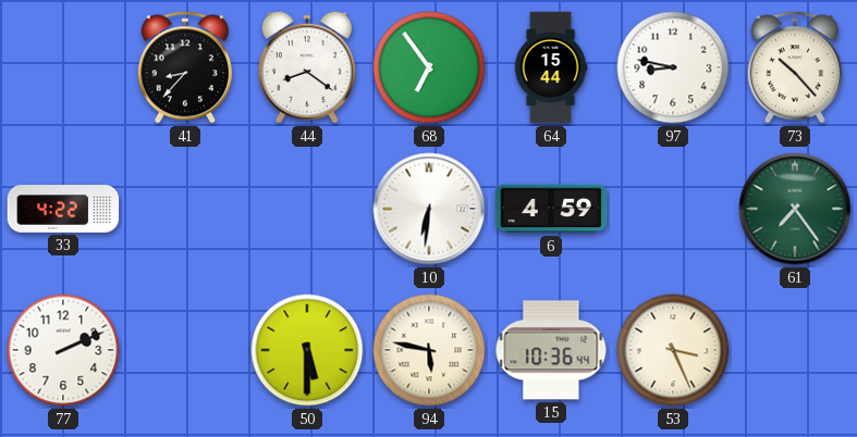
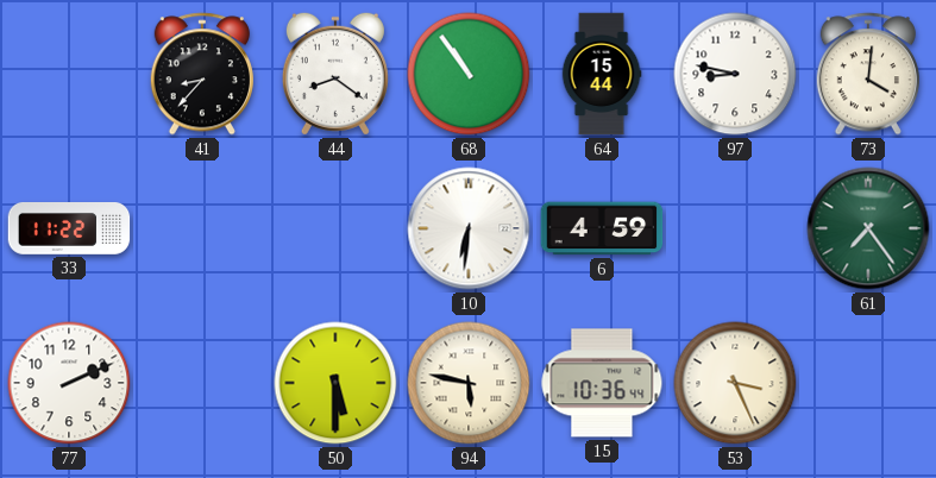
68: 6:54 -> 10:54 (469, 74)
73: 10:23 -> 4:01 (868, 74)
33: 4:22 -> 11:22 (69, 229)
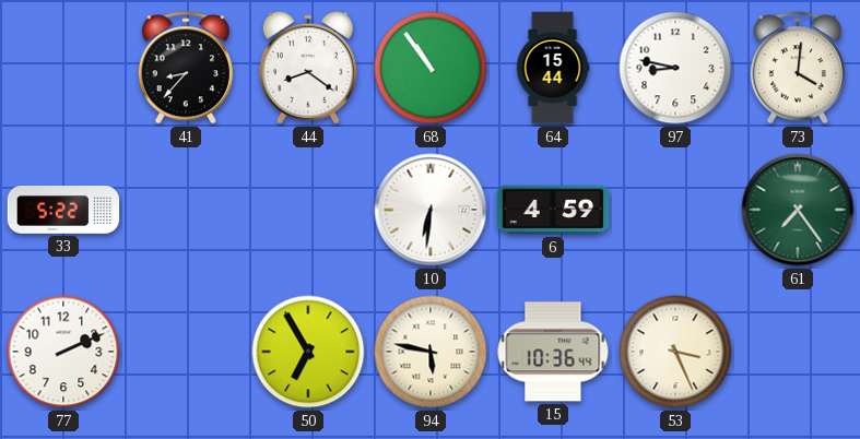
33: 11:22 -> 5:22 (63, 211)
50: 5:30 -> 6:55 (308, 352)
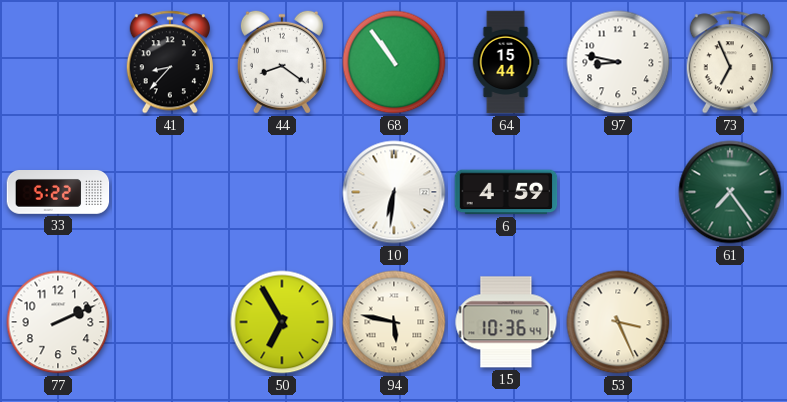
73: 4:01 -> 6:56 (730, 62)
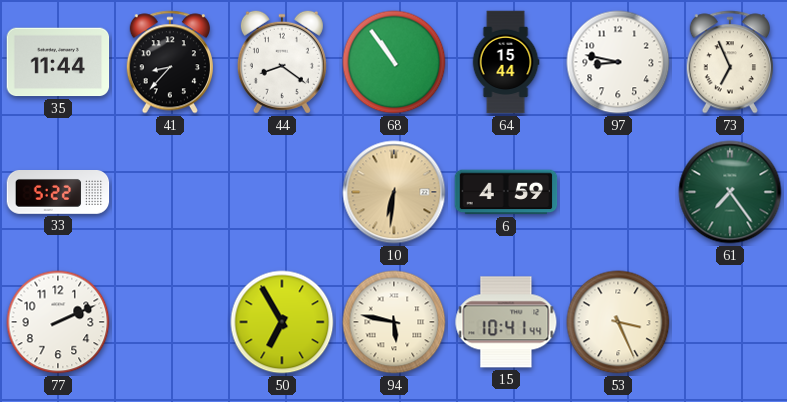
35: none -> 11:44 (58, 62)
10 dial: white -> champagne (394, 192)
15: 10:36 -> 10:41 (506, 322)
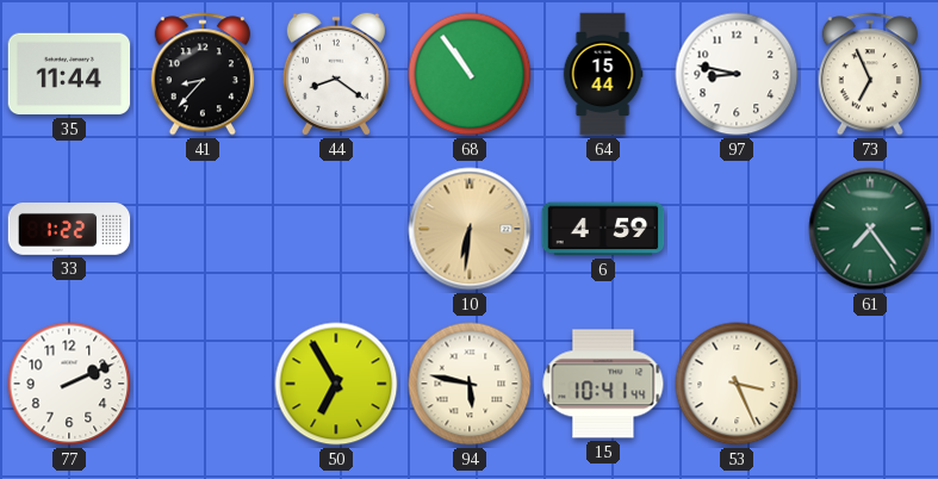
33: 5:22 -> 1:22 (69, 230)
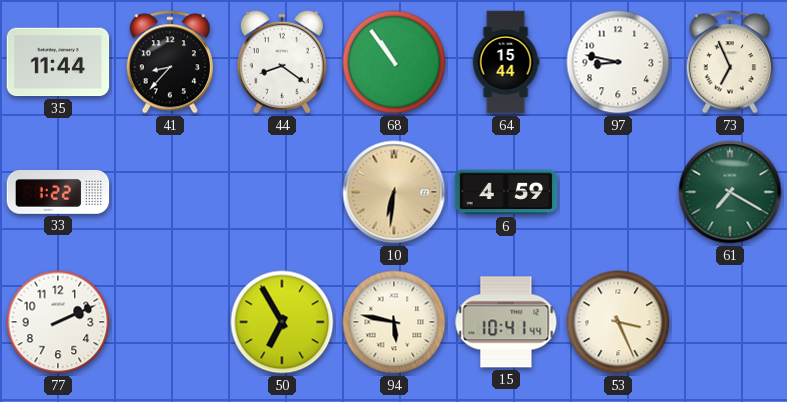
61: 7:24 -> 7:20 (730, 192)
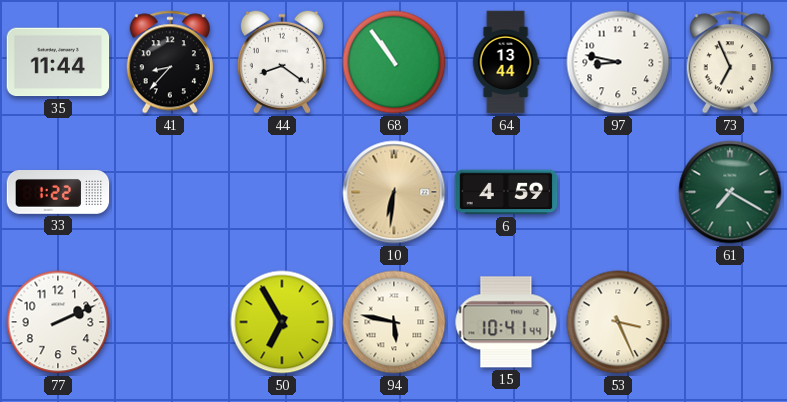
64: 15:44 -> 13:44 (506, 62)
